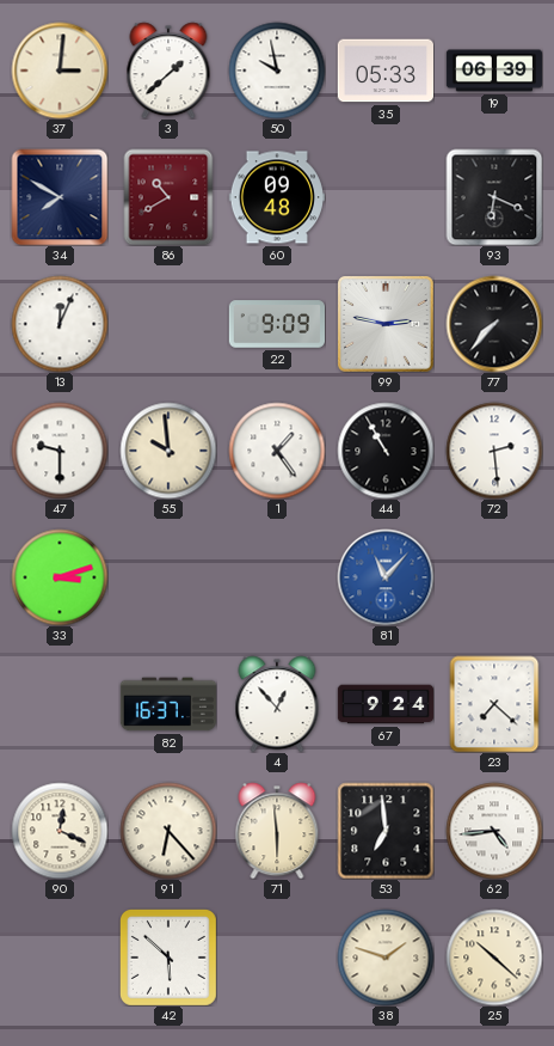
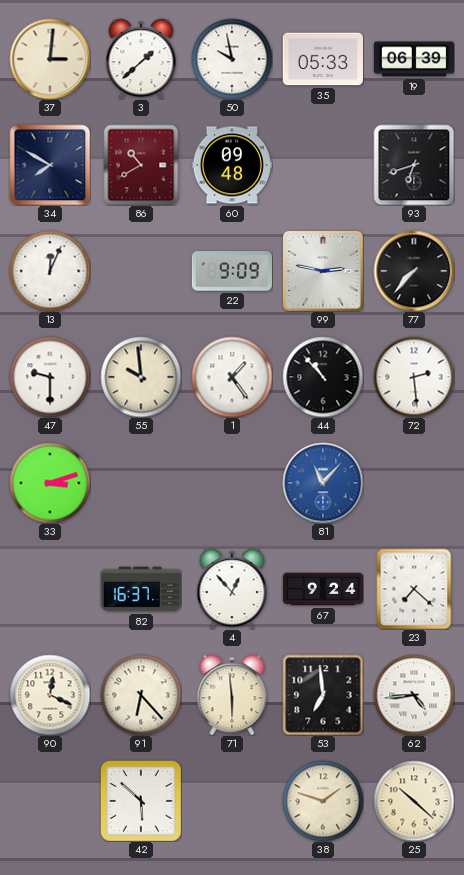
93: 6:19 -> 6:42 (414, 165)
44: 10:55 -> 10:53 (323, 377)
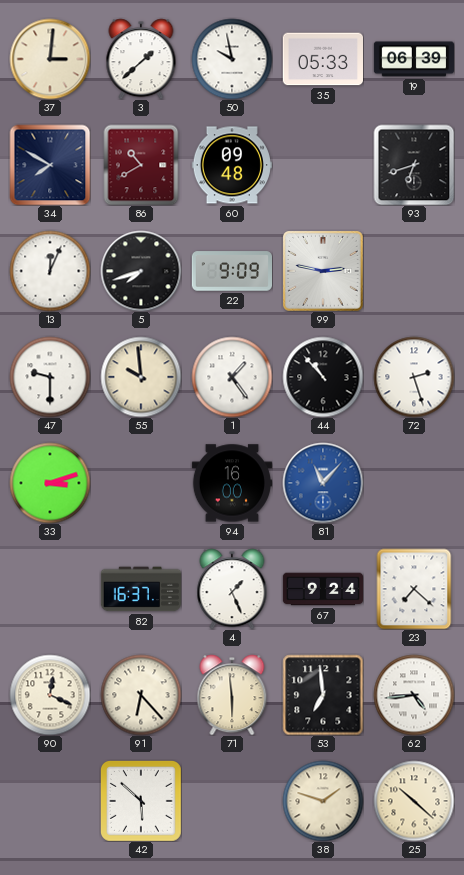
5: none -> 7:42 (141, 271)
77: 7:37 -> none (414, 271)
72: 2:29 -> 2:27 (414, 377)
94: none -> 16:00 (231, 483)
4: 12:53 -> 1:26 (232, 589)
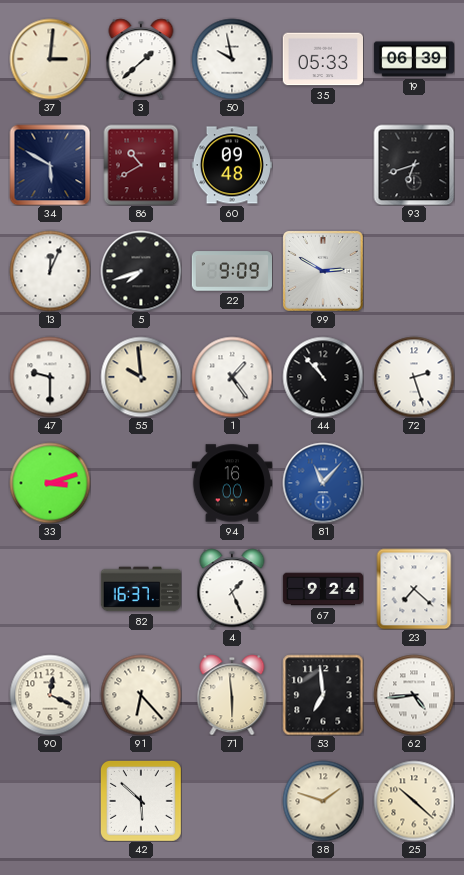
34: 7:50 -> 5:50 (50, 165)
99: 2:47 -> 2:50 (323, 271)
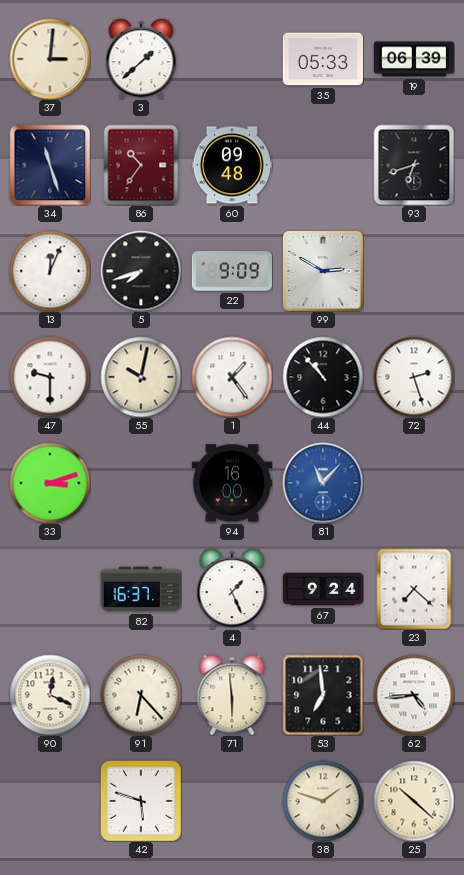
50: 9:58 -> none (232, 59)
34: 5:50 -> 11:27 (50, 165)
86: 10:40 -> 10:36 (141, 165)
55: 9:59 -> 10:02 (141, 377)
42: 5:52 -> 5:48 (141, 801)
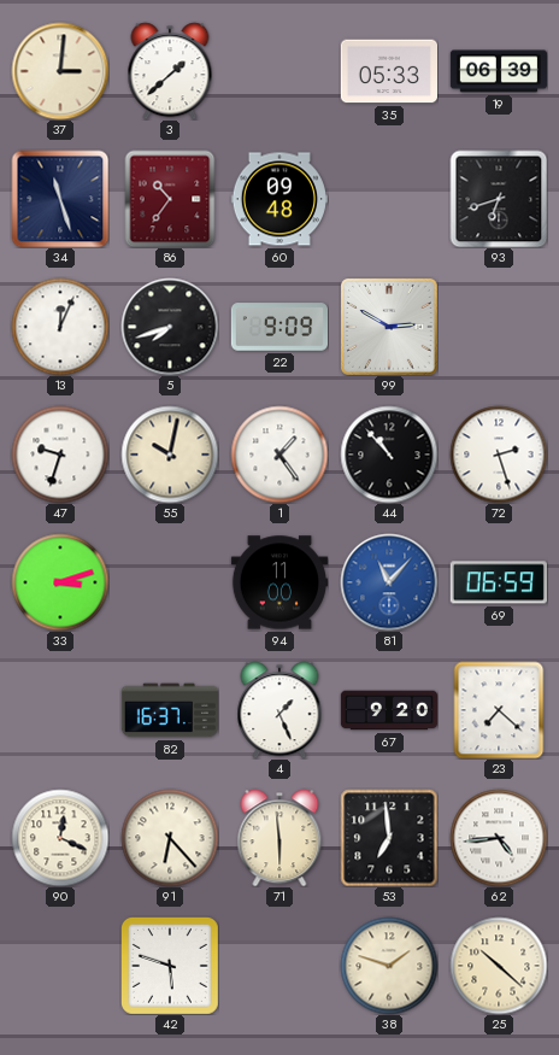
47: 9:30 -> 9:33 (60, 455)
94: 16:00 -> 11:00 (278, 582)
69: none -> 06:59 (499, 582)
67: 9:24 -> 9:20 (389, 710)
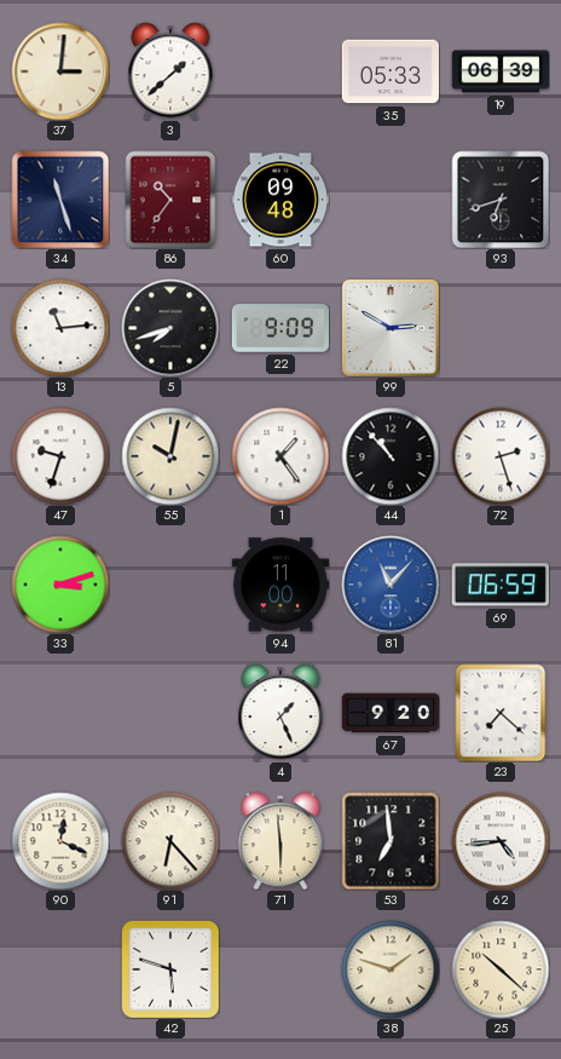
13: 12:04 -> 11:14 (60, 328)
82: 16:37 -> none (170, 710)
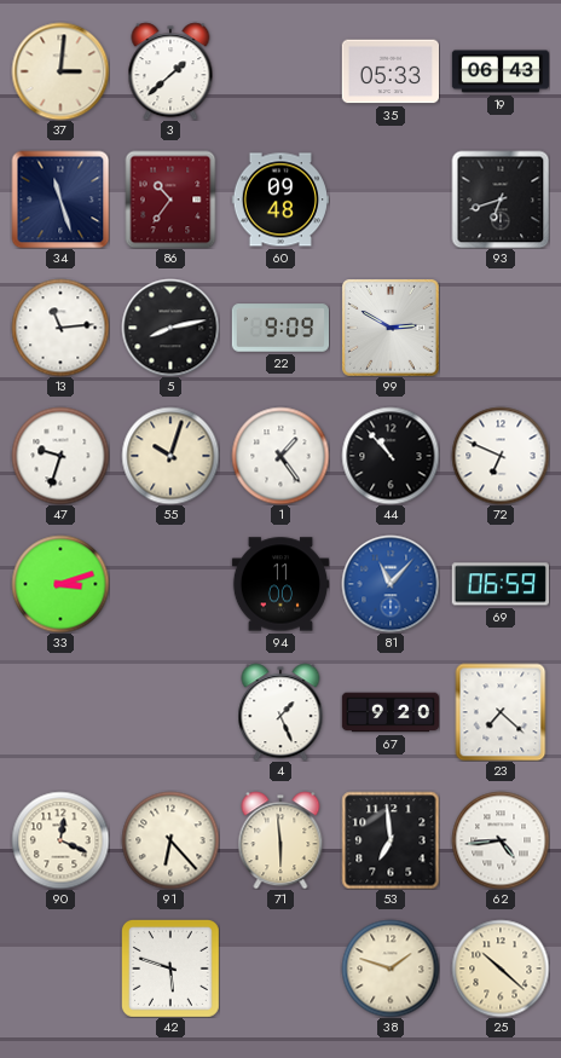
19: 06:39 -> 06:43 (499, 71)
5: 7:42 -> 8:13 (170, 328)
55: 10:02 -> 10:03 (170, 456)
72: 2:27 -> 6:49 (501, 456)
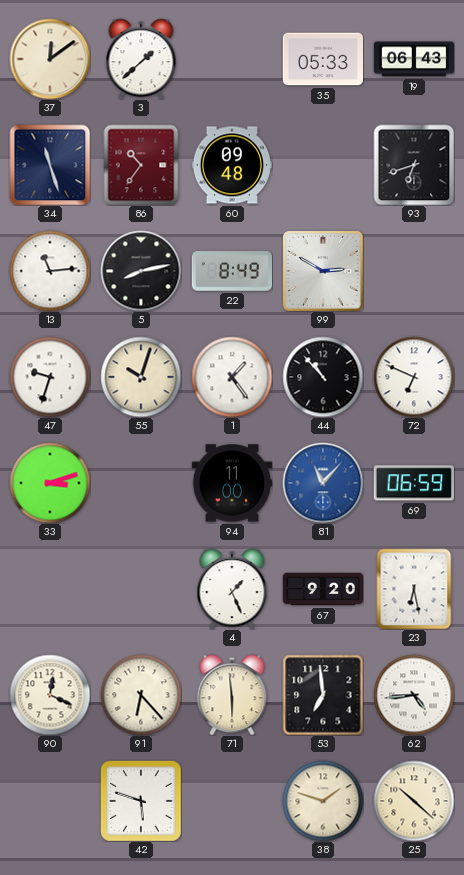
37: 3:01 -> 12:09 (50, 59)
22: 9:09 -> 8:49 (231, 271)
23: 7:22 -> 6:28 (414, 589)
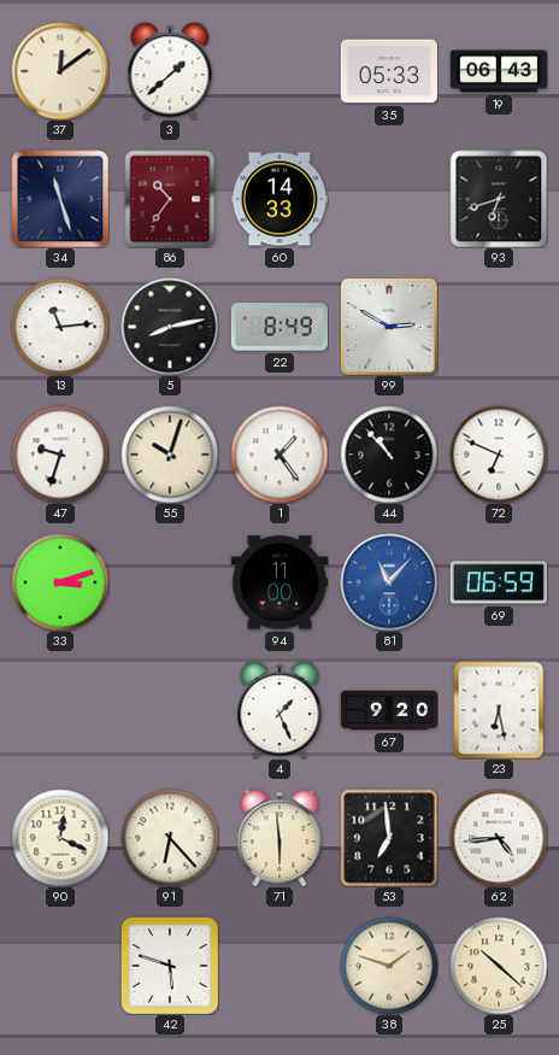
60: 09:48 -> 14:33 (279, 199)
